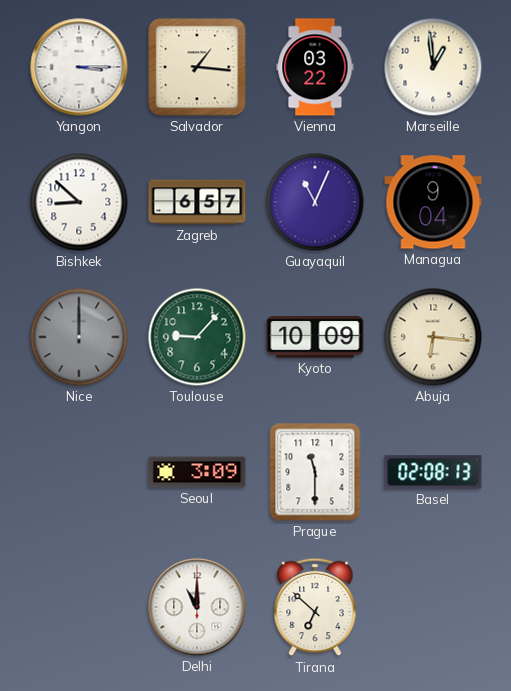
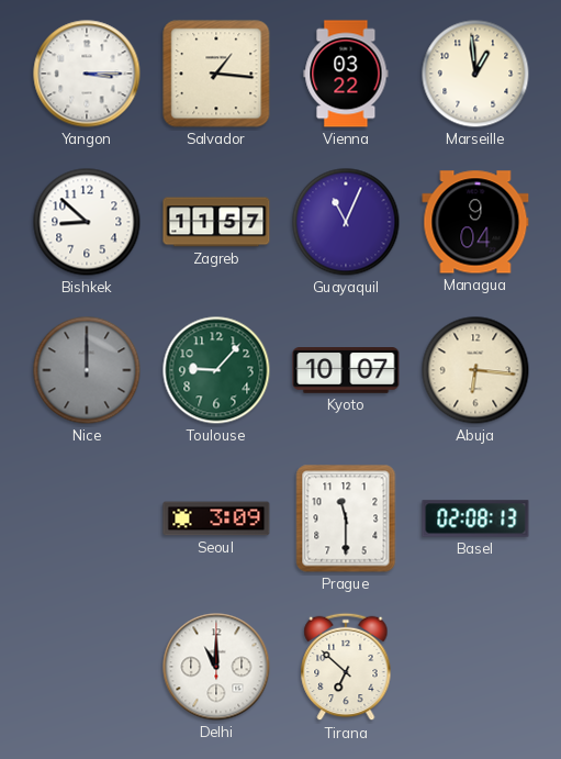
Zagreb: 6:57 -> 11:57 (216, 222)
Kyoto: 10:09 -> 10:07 (346, 371)
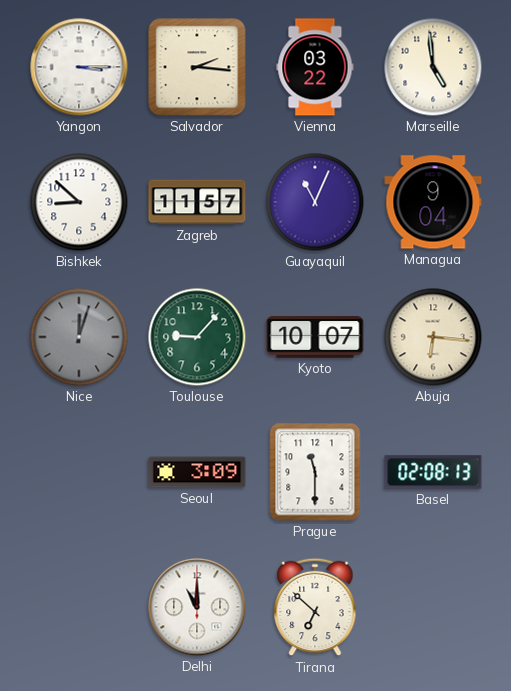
Salvador: 1:16 -> 2:16 (197, 67)
Marseille: 12:59 -> 4:59 (433, 67)
Nice: 12:00 -> 12:03 (79, 337)
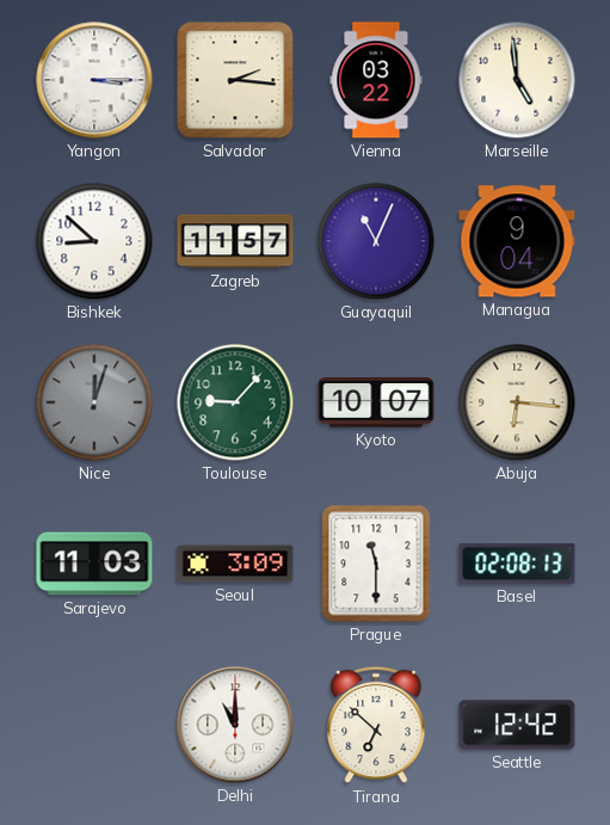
Sarajevo: none -> 11:03 (94, 564)
Seattle: none -> 12:42 (517, 725)
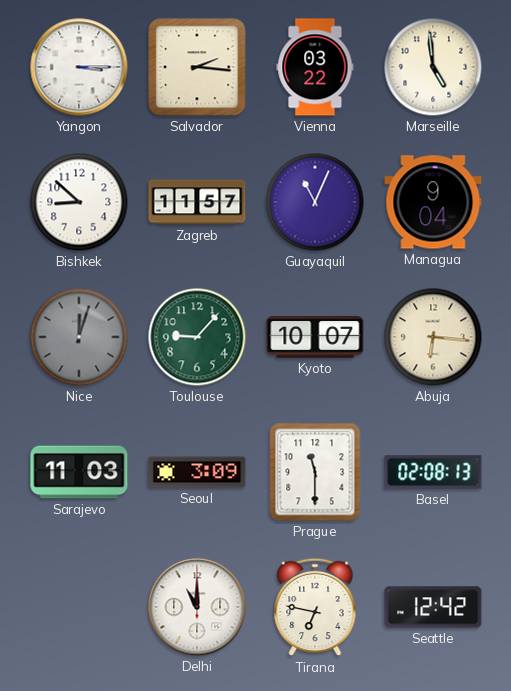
Tirana: 6:52 -> 6:47 (315, 607)
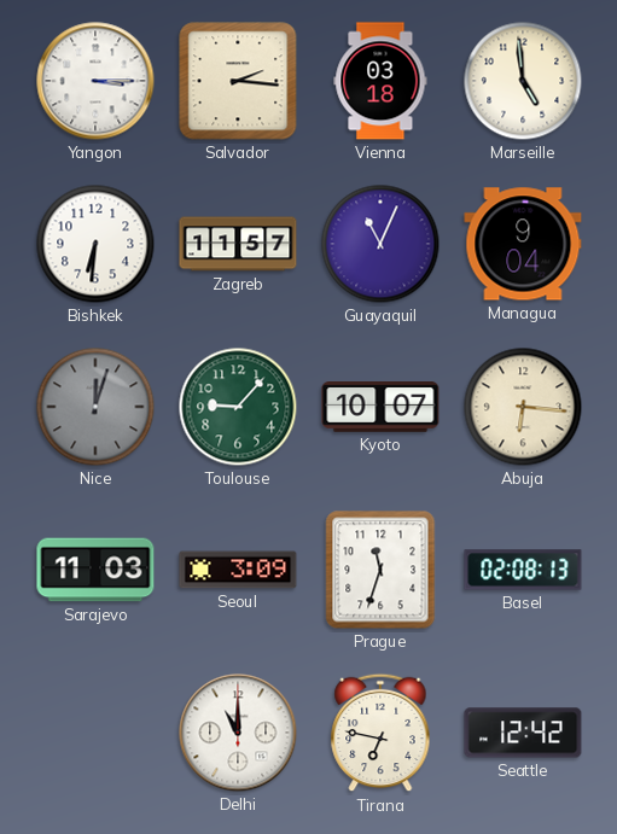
Vienna: 03:22 -> 03:18 (380, 81)
Bishkek: 8:52 -> 6:31 (95, 244)
Prague: 11:30 -> 11:33 (380, 570)
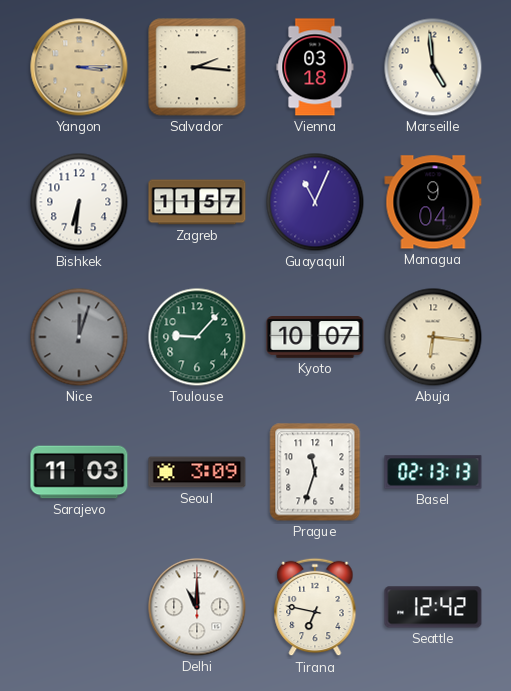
Yangon dial: white -> champagne (79, 67)
Basel: 02:08 -> 02:13 (433, 472)
